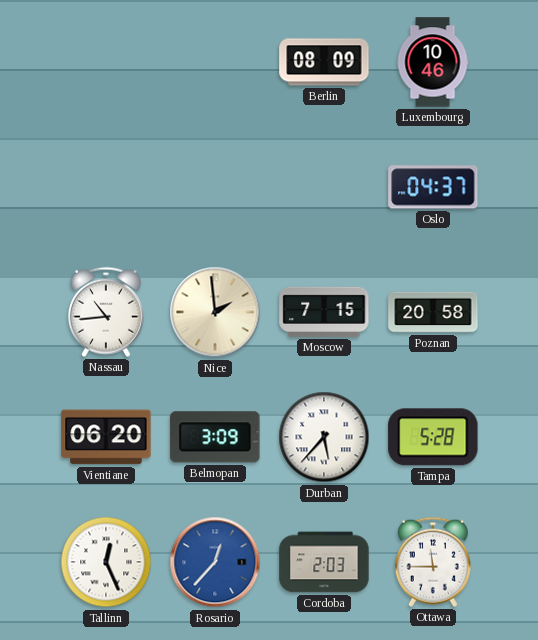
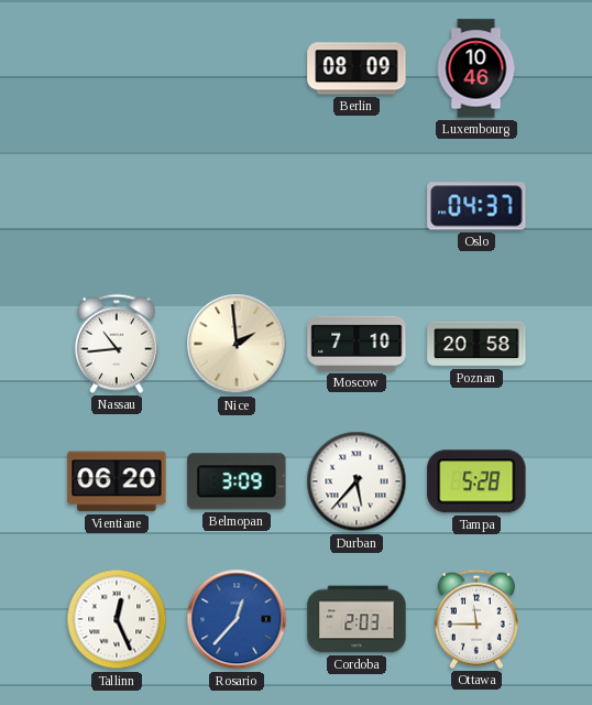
Moscow: 7:15 -> 7:10 (357, 344)
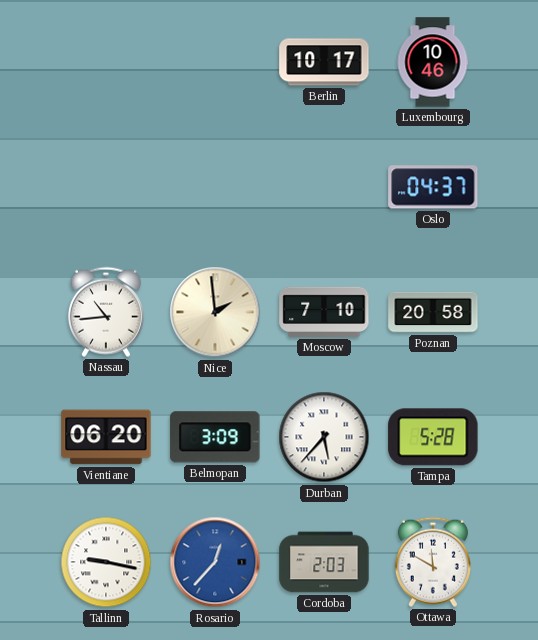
Berlin: 08:09 -> 10:17 (324, 62)
Tallinn: 12:26 -> 9:17 (106, 562)
Ottawa: 11:45 -> 11:50 (433, 562)
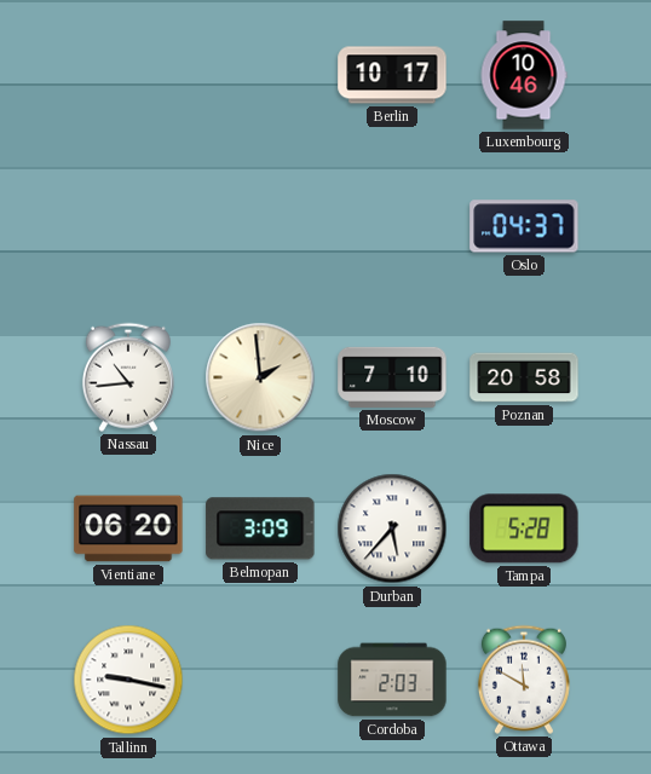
Rosario: 12:37 -> none (215, 562)
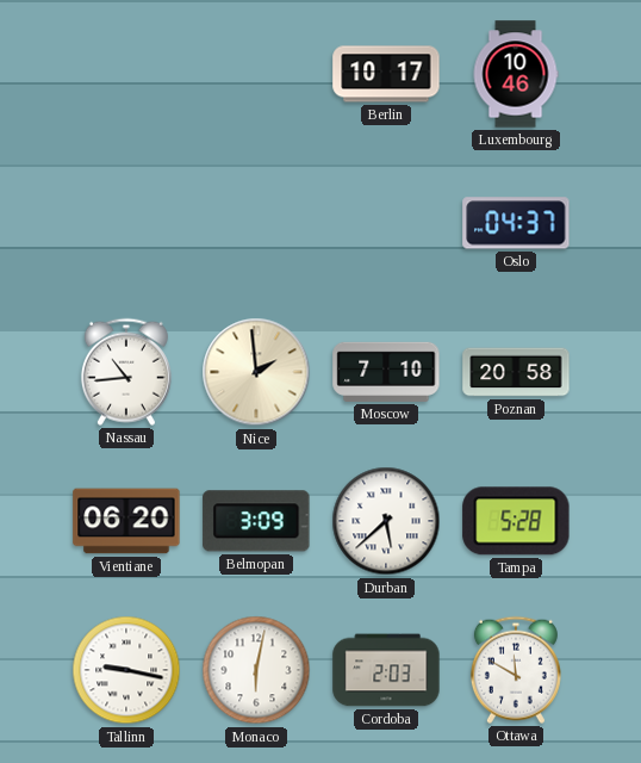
Durban: 5:37 -> 5:38 (386, 521)
Monaco: none -> 6:02 (256, 670)
